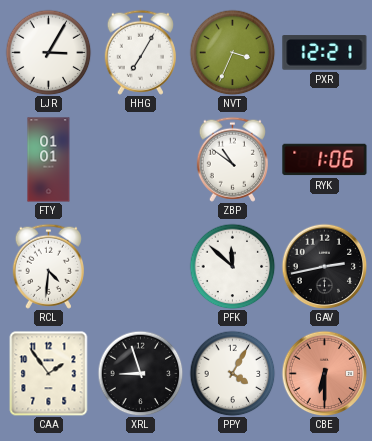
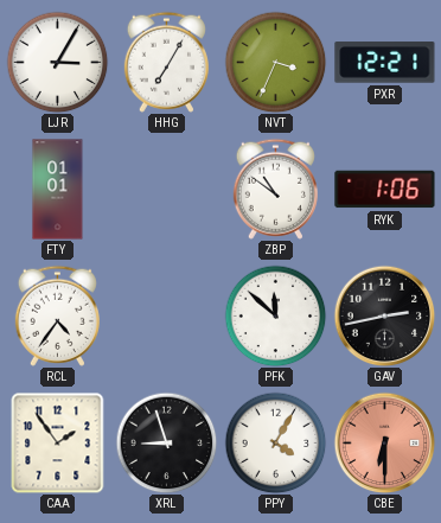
RCL: 4:31 -> 4:36 (57, 315)
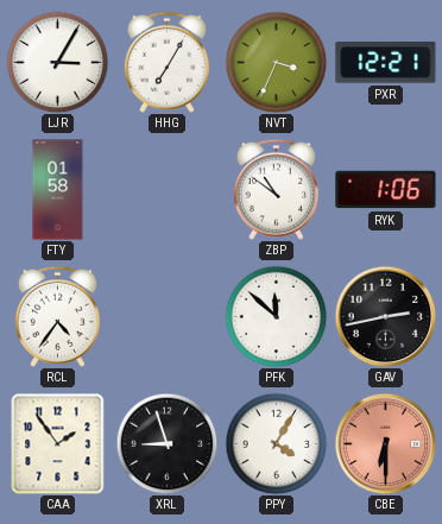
FTY: 01:01 -> 01:58 (58, 190)
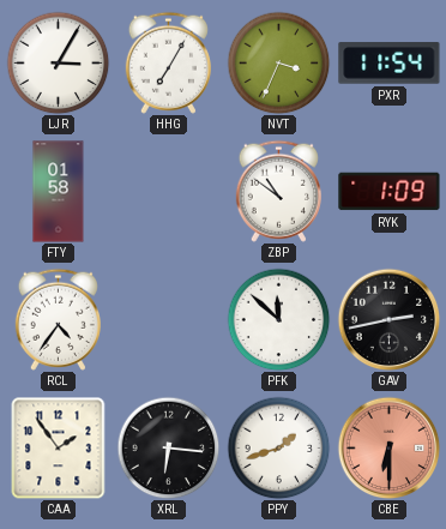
PXR: 12:21 -> 11:54 (390, 64)
RYK: 1:06 -> 1:09 (390, 192)
XRL: 8:57 -> 6:16 (168, 447)
PPY: 4:05 -> 1:42 (278, 447)
